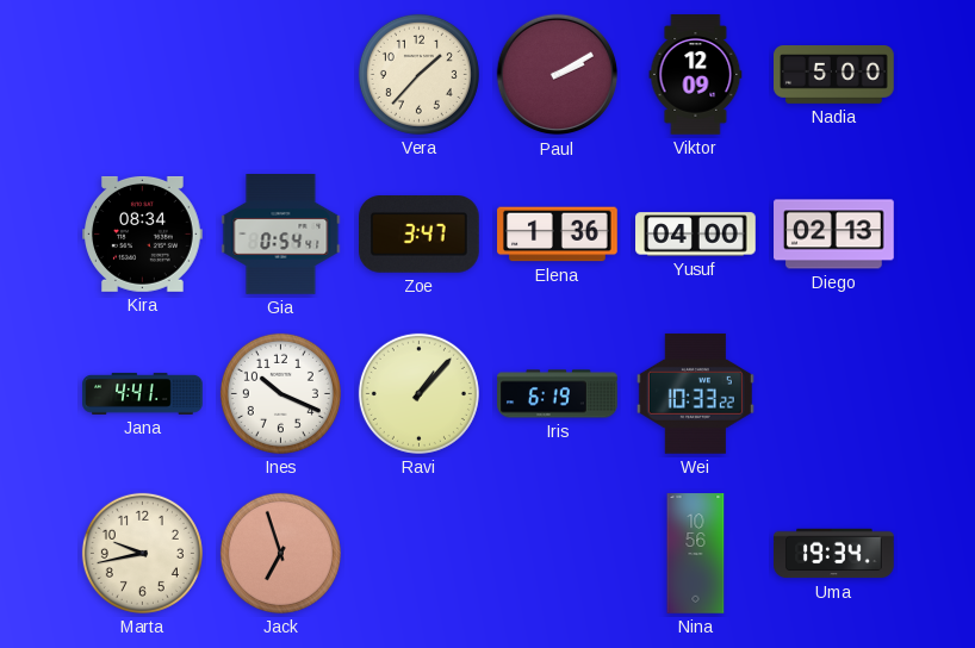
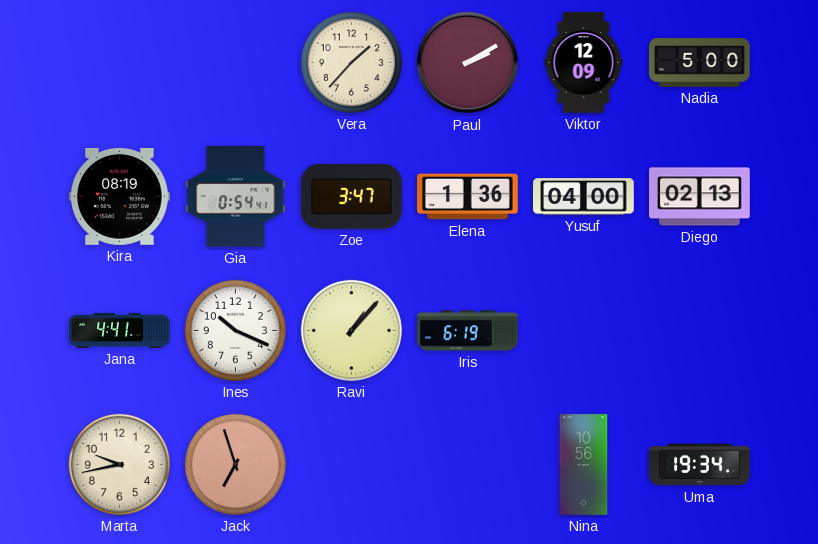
Kira: 08:34 -> 08:19 (120, 196)
Wei: 10:33 -> none (695, 394)
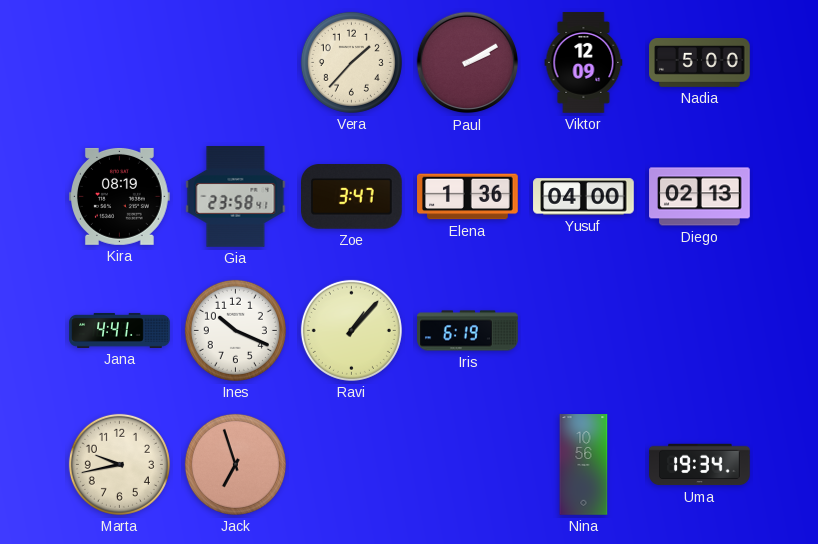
Gia: 0:54 -> 23:58 (236, 197)
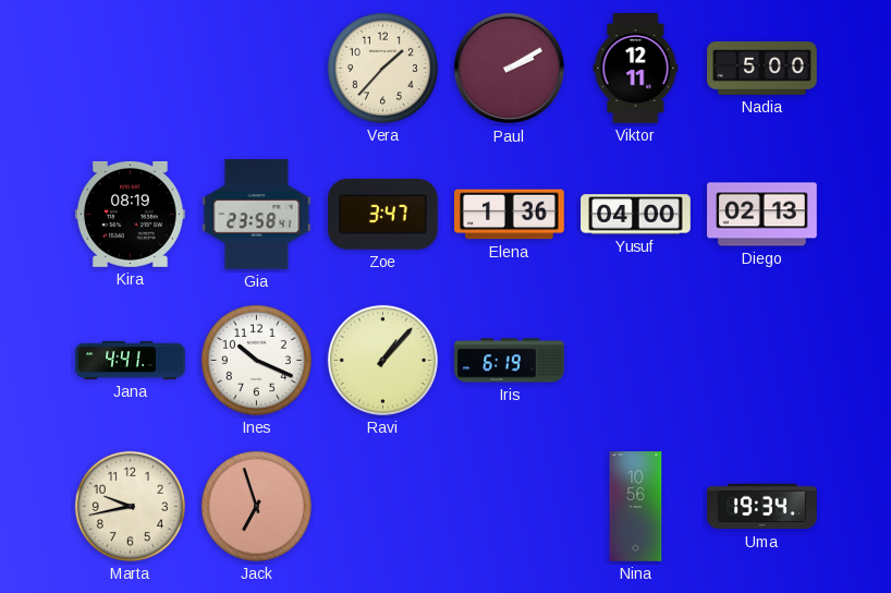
Viktor: 12:09 -> 12:11 (636, 69)
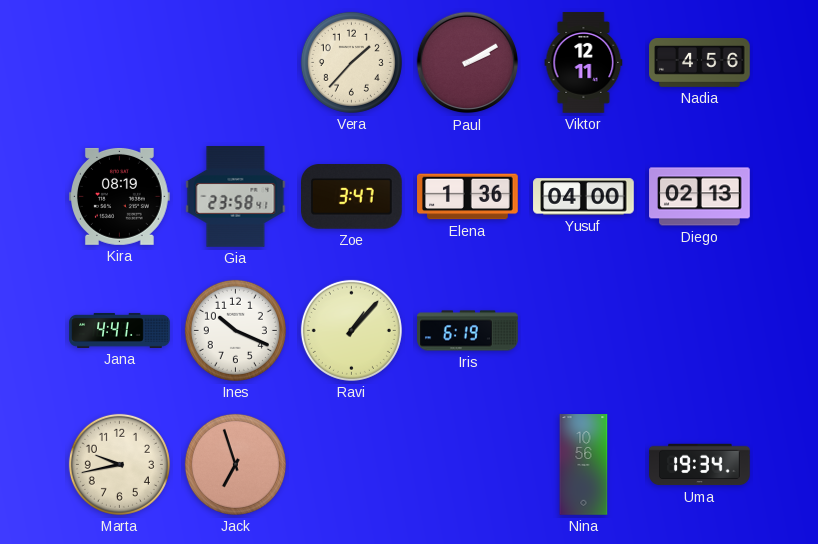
Nadia: 5:00 -> 4:56 (700, 63)
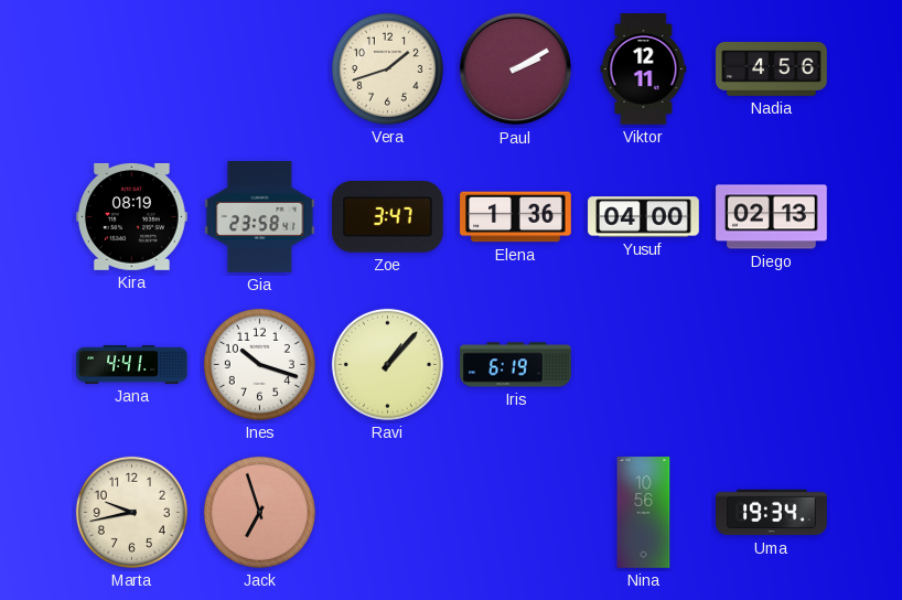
Vera: 1:37 -> 1:42 (387, 68)
Ines: 10:19 -> 10:18 (259, 364)
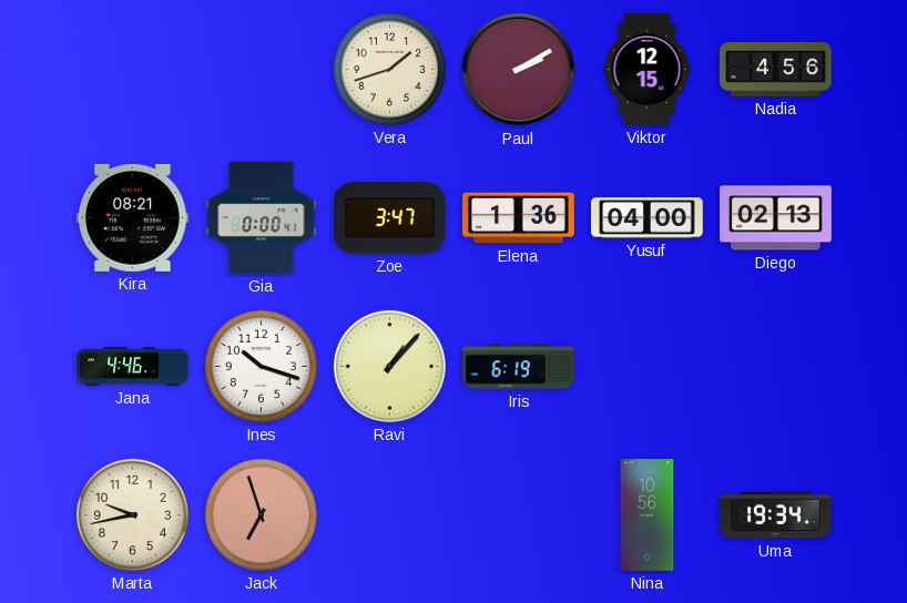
Viktor: 12:11 -> 12:15 (648, 70)
Kira: 08:19 -> 08:21 (133, 217)
Gia: 23:58 -> 0:00 (262, 218)
Jana: 4:41 -> 4:46 (133, 367)
